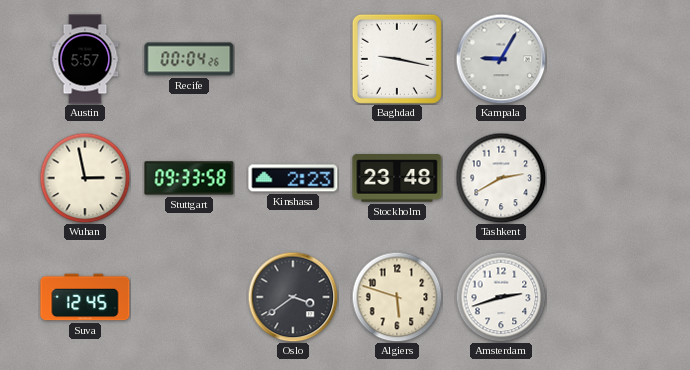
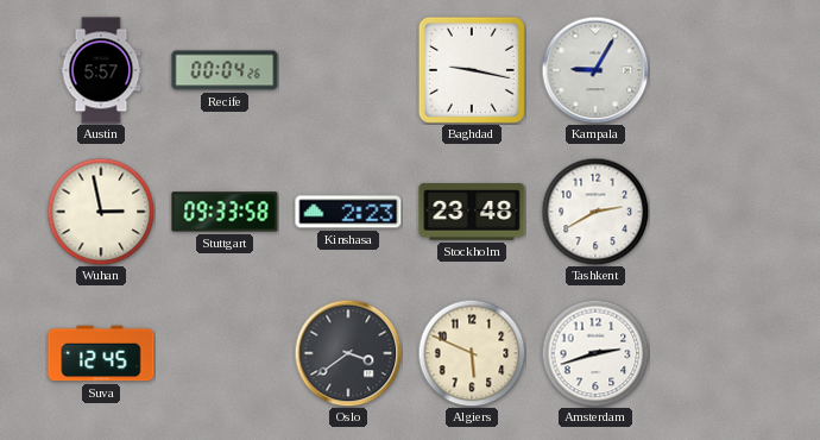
Algiers: 5:48 -> 5:49 (472, 353)
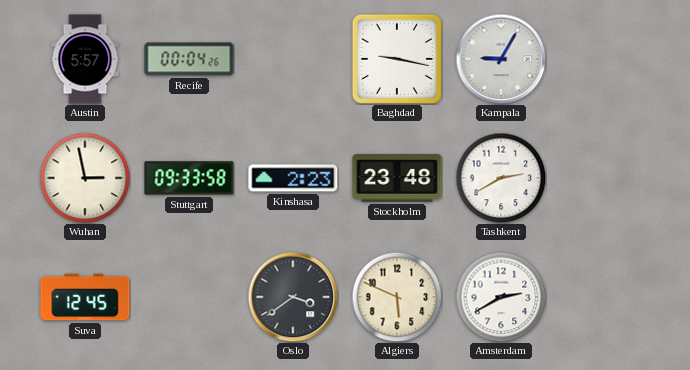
Amsterdam: 2:42 -> 2:40 (501, 297)
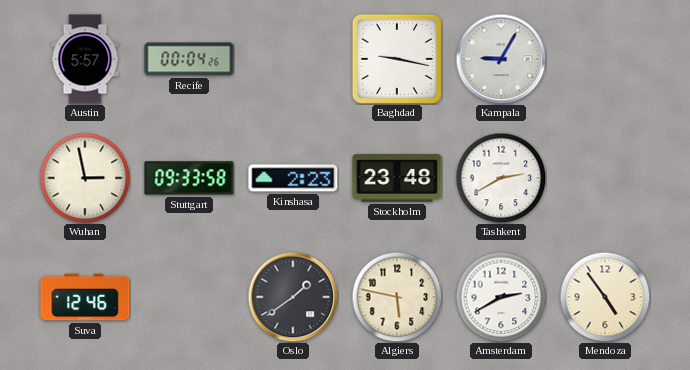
Suva: 12:45 -> 12:46 (85, 297)
Oslo: 3:39 -> 1:39 (293, 297)
Algiers: 5:49 -> 5:47 (397, 297)
Mendoza: none -> 4:54 (605, 297)
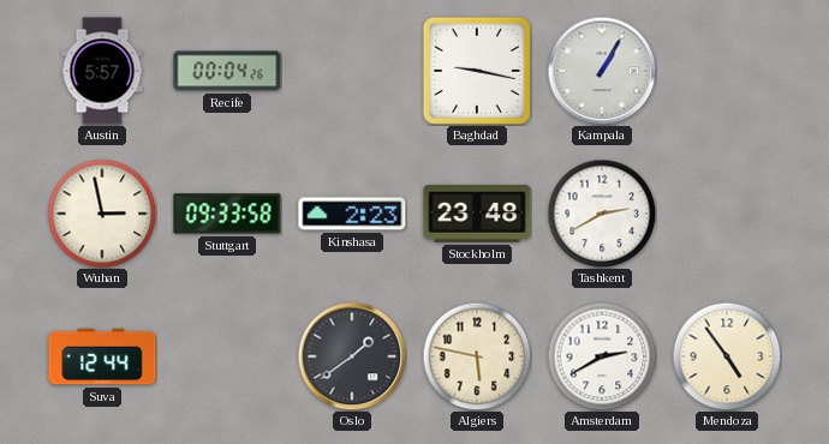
Kampala: 9:05 -> 1:05 (602, 71)
Suva: 12:46 -> 12:44 (102, 356)
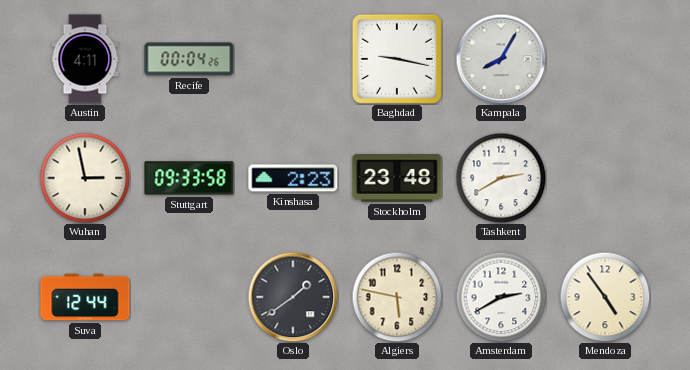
Austin: 5:57 -> 4:11 (85, 59)
Kampala: 1:05 -> 8:05 (501, 59)
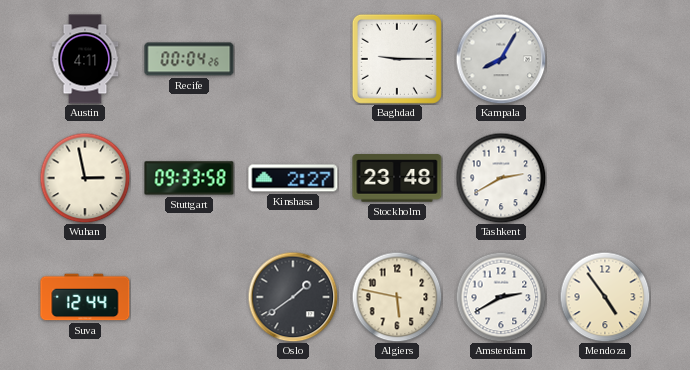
Baghdad: 9:17 -> 9:15 (397, 59)
Kinshasa: 2:23 -> 2:27 (293, 178)
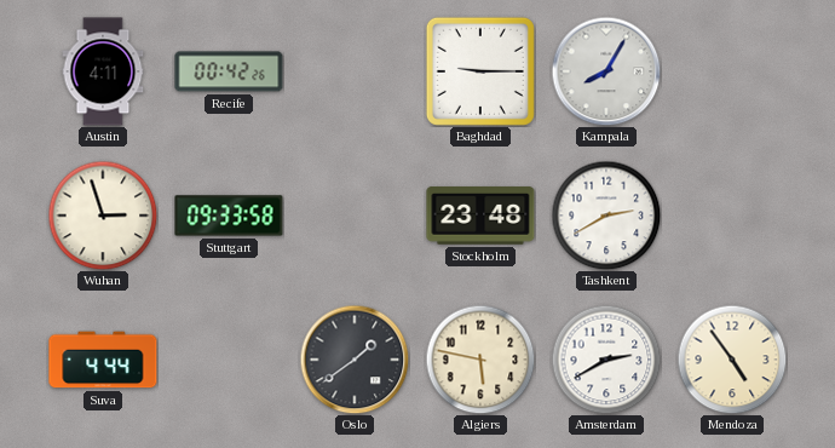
Recife: 00:04 -> 00:42 (229, 71)
Wuhan: 2:58 -> 2:57 (103, 216)
Kinshasa: 2:27 -> none (293, 178)
Suva: 12:44 -> 4:44 (103, 360)
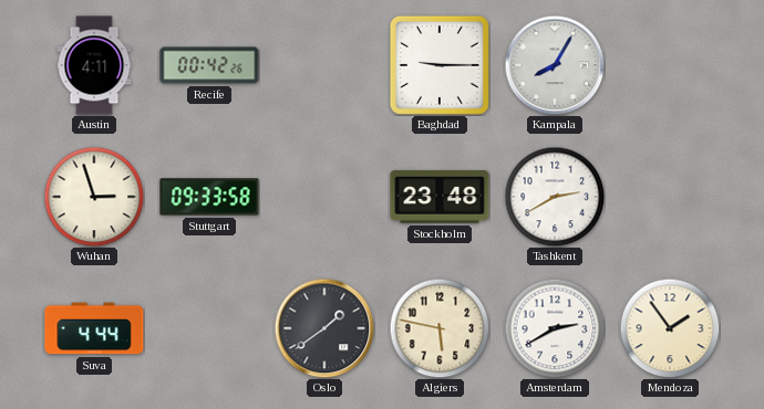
Mendoza: 4:54 -> 1:54 (670, 328)
